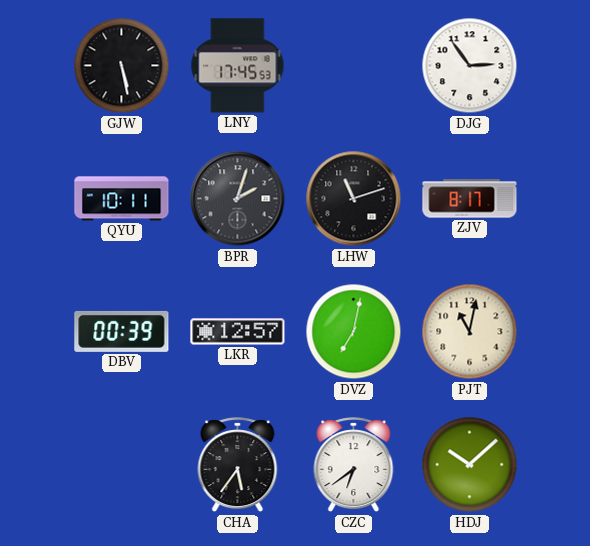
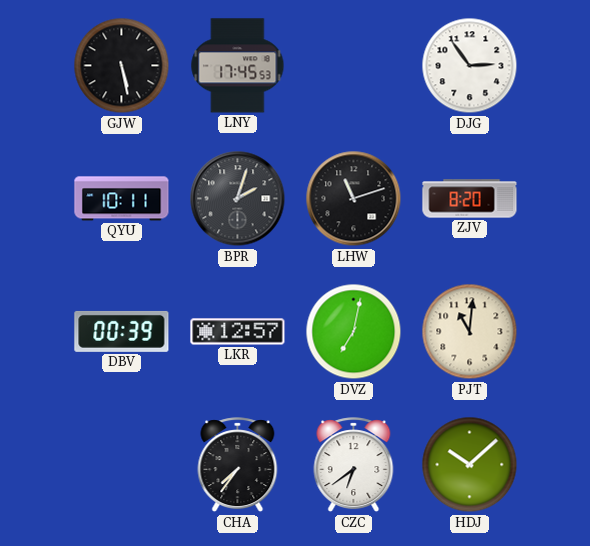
ZJV: 8:17 -> 8:20 (470, 199)
PJT: 11:02 -> 11:01 (470, 332)
CHA: 5:36 -> 7:36 (238, 465)
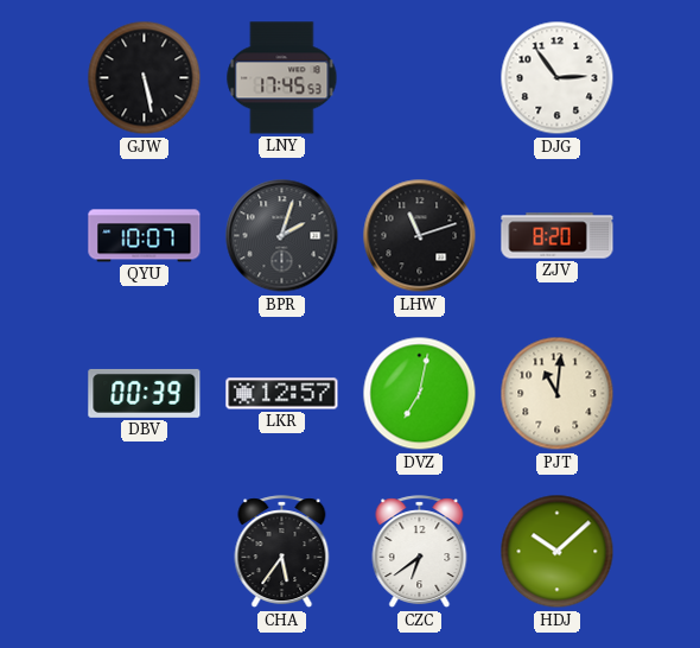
QYU: 10:11 -> 10:07 (145, 236)
CHA: 7:36 -> 5:36 (282, 552)
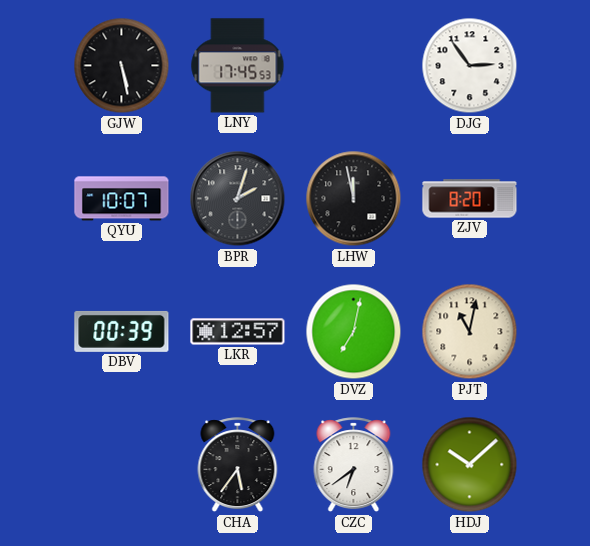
LHW: 11:12 -> 11:58 (354, 199)
PJT: 11:01 -> 11:02 (470, 332)
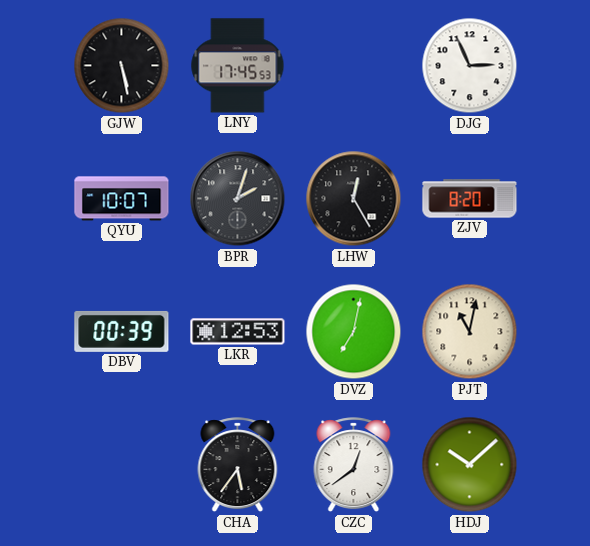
DJG: 2:54 -> 2:56 (470, 66)
LHW: 11:58 -> 12:25 (354, 199)
LKR: 12:57 -> 12:53 (238, 332)
CZC: 6:39 -> 12:39 (354, 465)
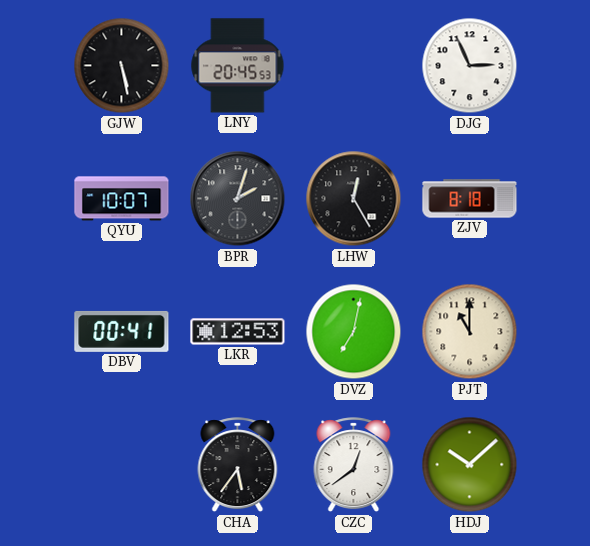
LNY: 17:45 -> 20:45 (238, 66)
ZJV: 8:20 -> 8:18 (470, 199)
DBV: 00:39 -> 00:41 (122, 331)
PJT: 11:02 -> 11:00 (470, 332)
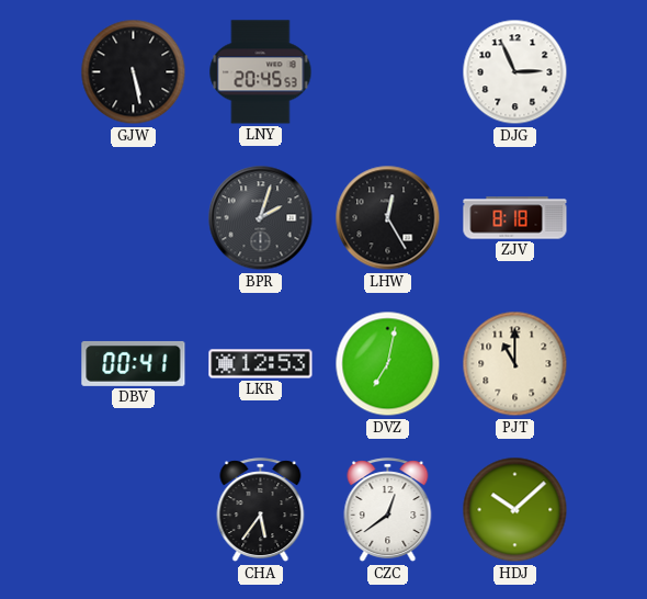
QYU: 10:07 -> none (122, 199)
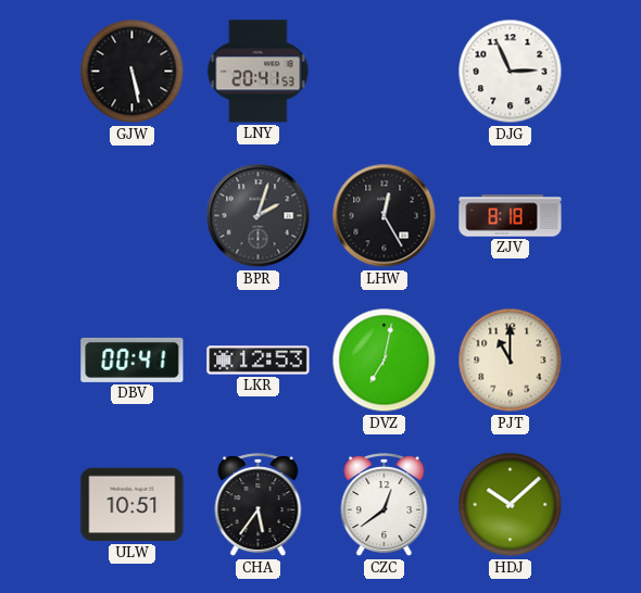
LNY: 20:45 -> 20:41 (259, 72)
ULW: none -> 10:51 (133, 505)
